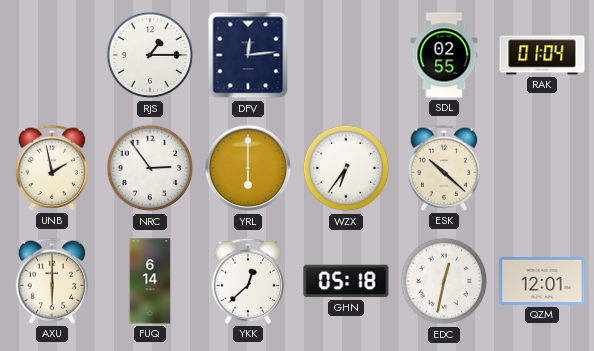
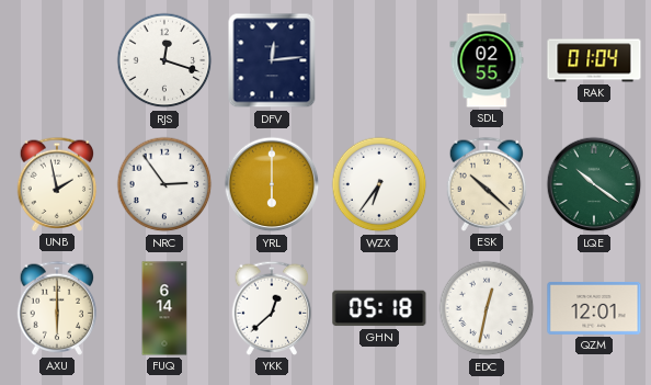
RJS: 1:15 -> 12:18 (164, 60)
LQE: none -> 10:21 (594, 184)
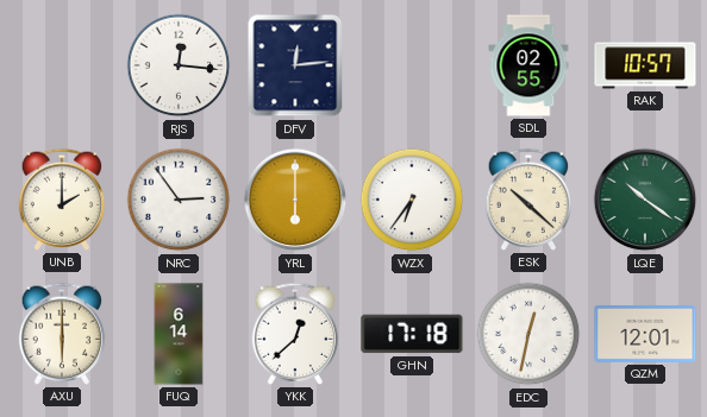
RJS: 12:18 -> 12:16 (179, 65)
RAK: 01:04 -> 10:57 (645, 65)
UNB: 1:58 -> 2:00 (62, 200)
GHN: 05:18 -> 17:18 (412, 334)
